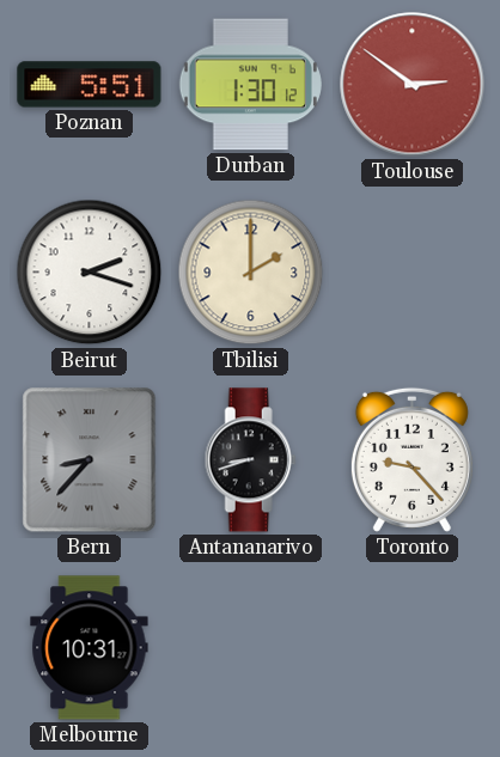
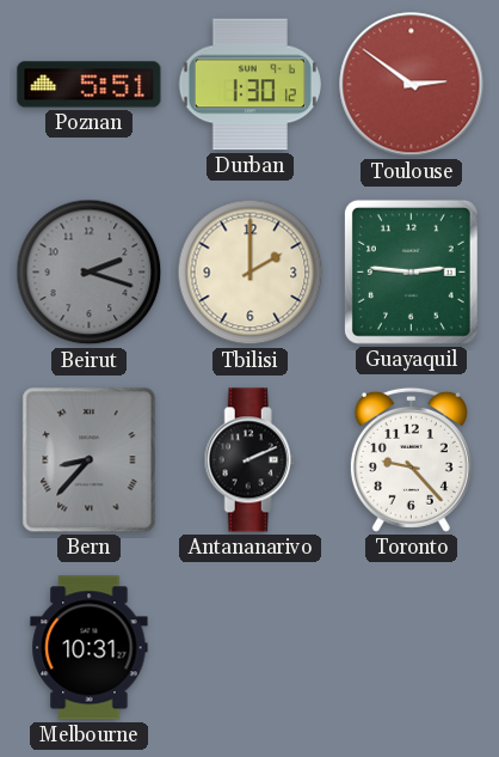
Beirut dial: white -> grey (90, 273)
Guayaquil: none -> 2:46 (411, 271)
Antananarivo: 8:42 -> 2:11 (249, 460)
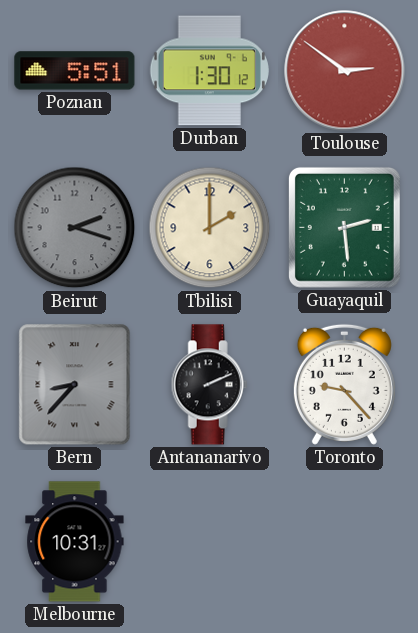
Guayaquil: 2:46 -> 2:29 (344, 227)
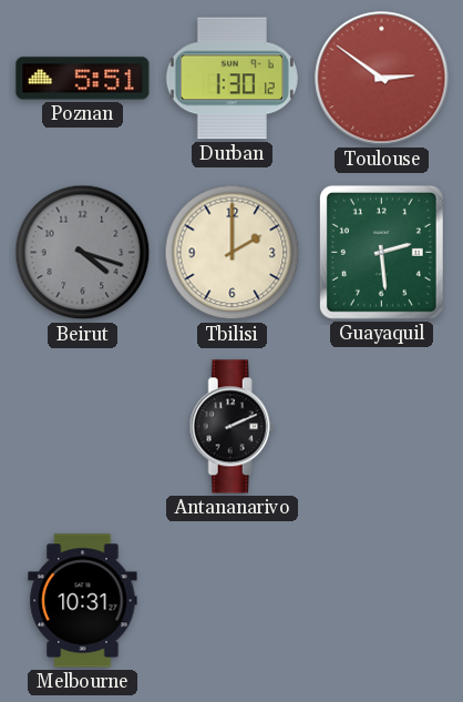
Beirut: 2:18 -> 4:18 (83, 253)
Bern: 8:37 -> none (75, 385)
Toronto: 9:23 -> none (344, 384)
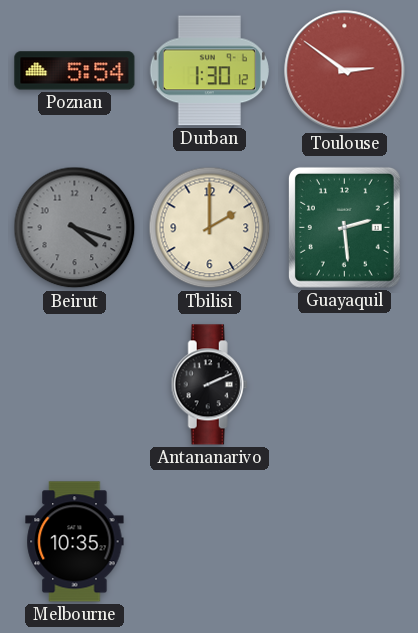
Poznan: 5:51 -> 5:54 (75, 71)
Melbourne: 10:31 -> 10:35 (75, 542)
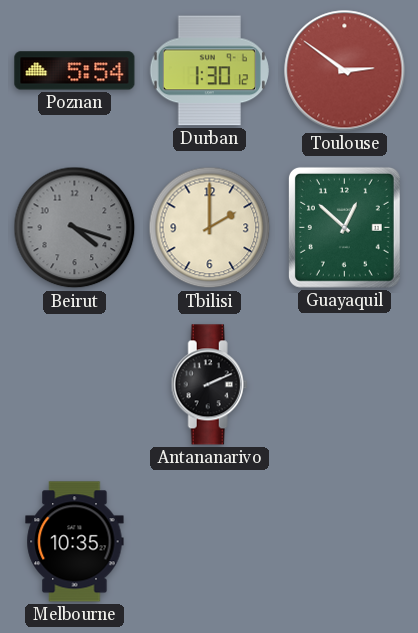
Guayaquil: 2:29 -> 12:52 (344, 227)
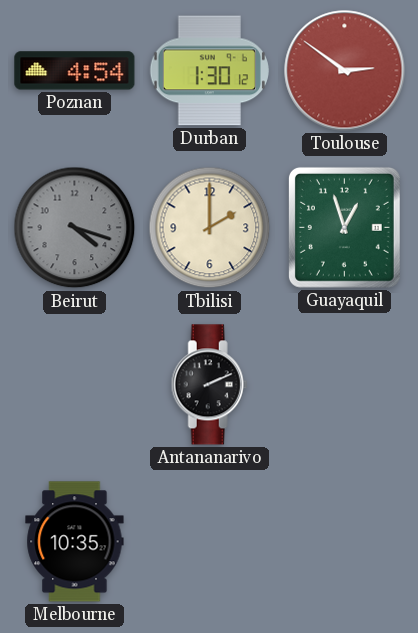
Poznan: 5:54 -> 4:54 (75, 71)
Guayaquil: 12:52 -> 12:57 (344, 227)
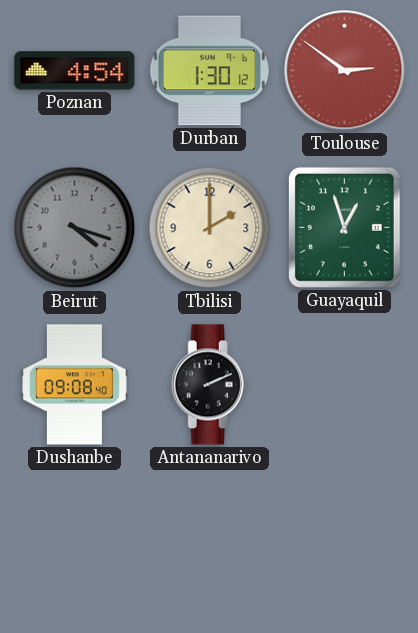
Dushanbe: none -> 09:08 (74, 385)
Melbourne: 10:35 -> none (75, 542)
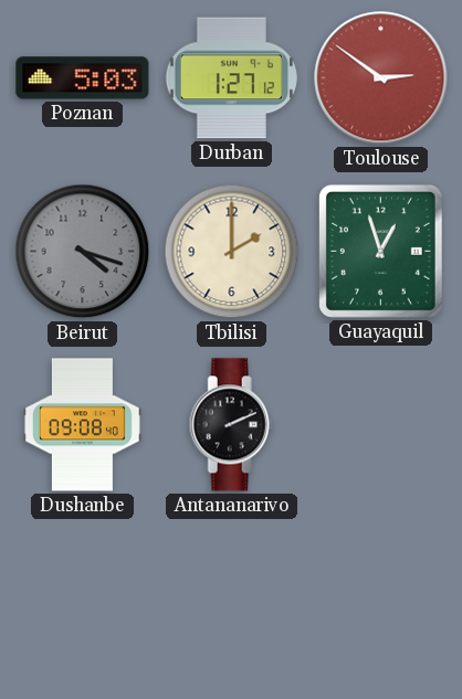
Poznan: 4:54 -> 5:03 (83, 78)
Durban: 1:30 -> 1:27 (231, 78)
